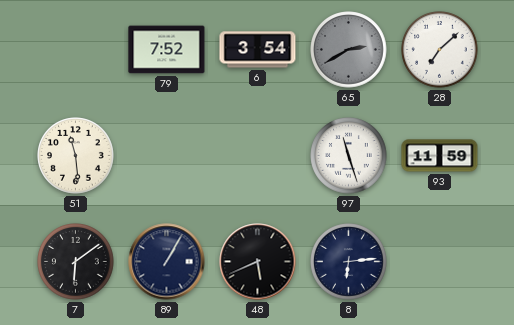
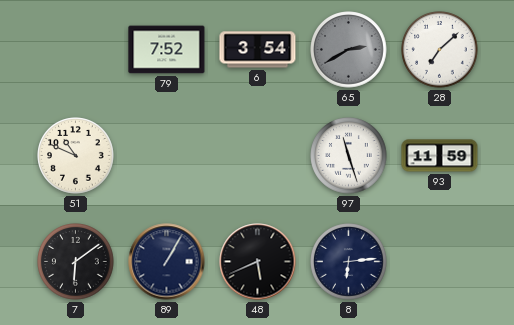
51: 11:29 -> 10:49 (76, 156)
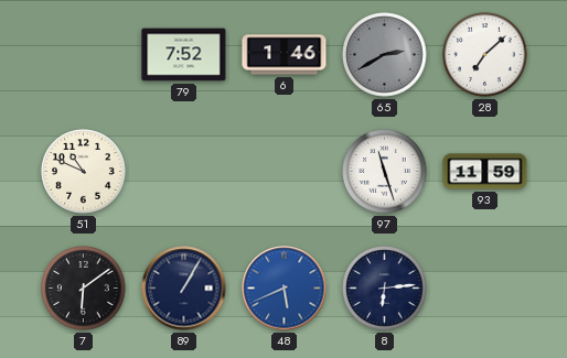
6: 3:54 -> 1:46 (285, 55)
48 dial: black -> blue (285, 289)
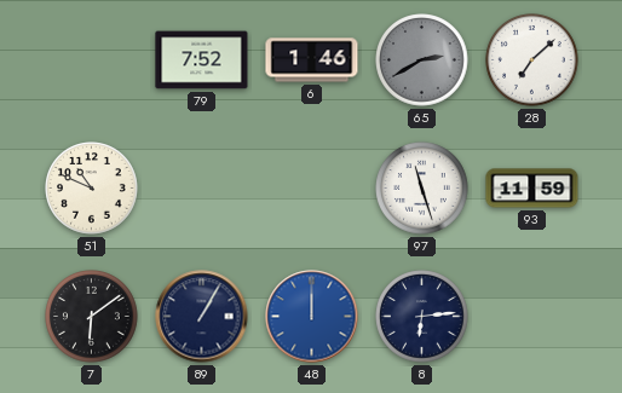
48: 5:41 -> 12:00 (312, 317)
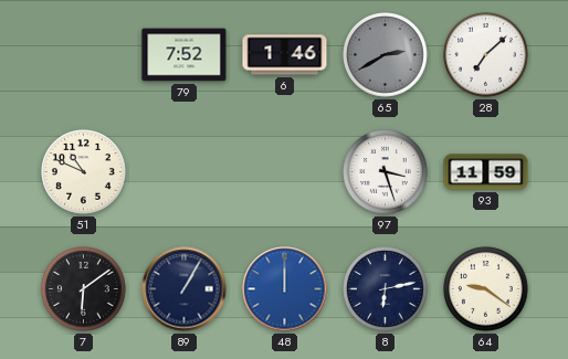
97: 11:27 -> 3:27 (386, 172)
8: 6:14 -> 6:13 (386, 289)
64: none -> 9:21 (486, 289)
